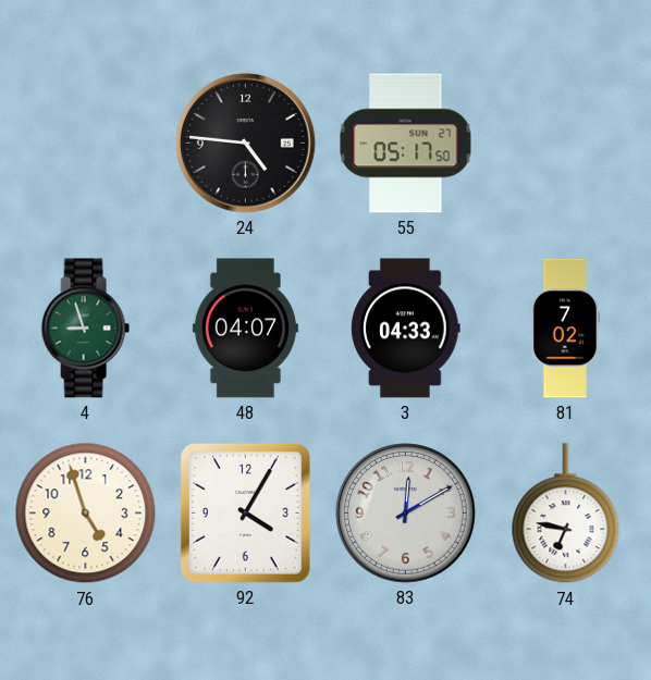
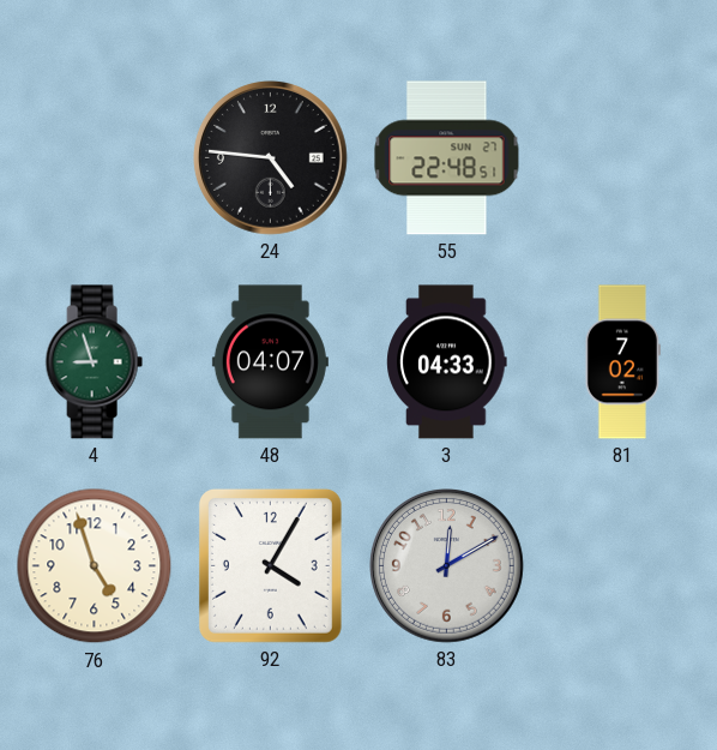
55: 05:17 -> 22:48 (447, 158)
74: 6:47 -> none (566, 514)
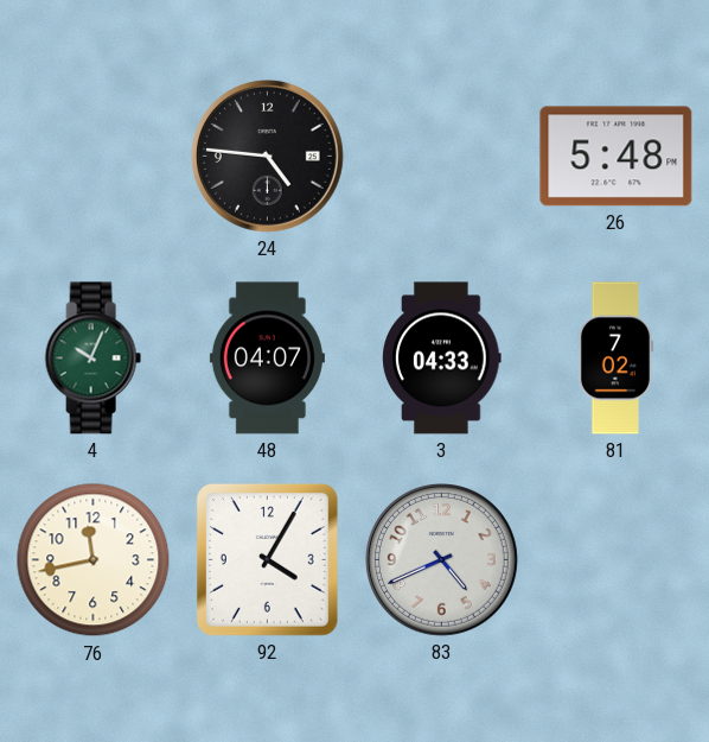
55: 22:48 -> none (447, 158)
26: none -> 5:48 (617, 157)
4: 8:57 -> 10:04 (92, 359)
76: 4:57 -> 11:43 (94, 560)
83: 12:10 -> 4:41 (442, 560)
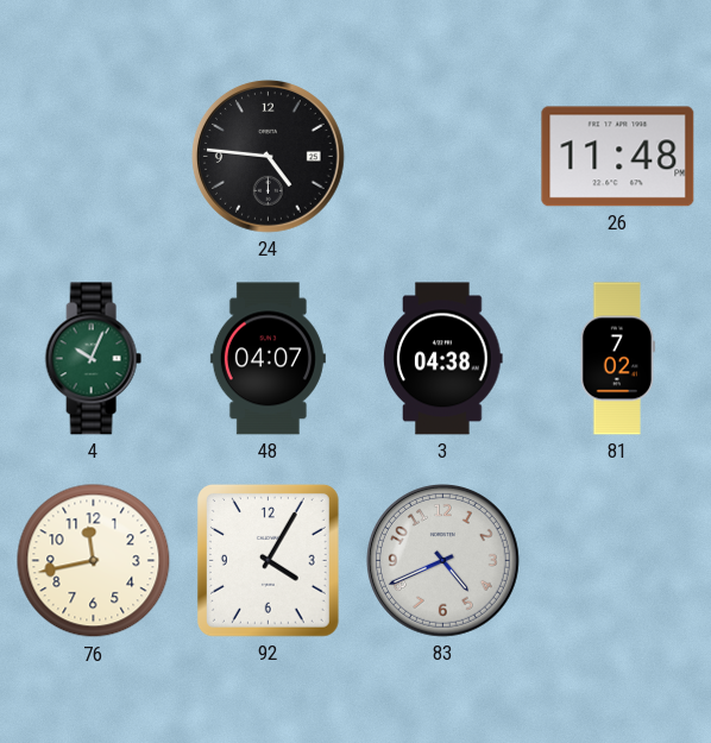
26: 5:48 -> 11:48 (618, 157)
3: 04:33 -> 04:38 (443, 359)
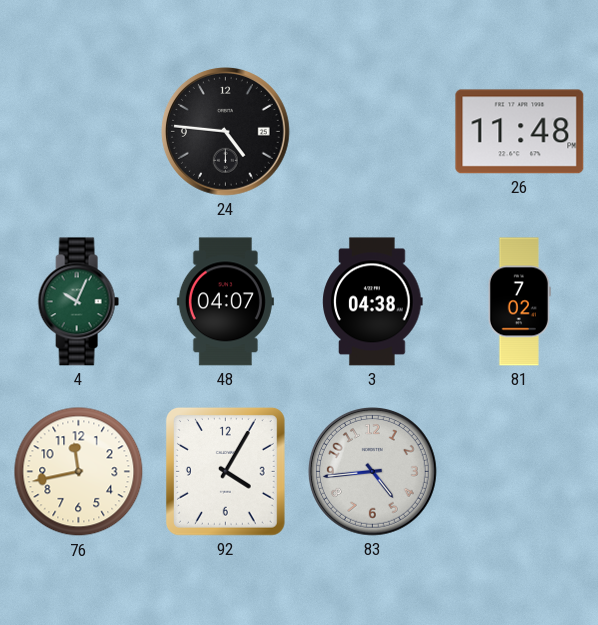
83: 4:41 -> 4:44 (373, 472)
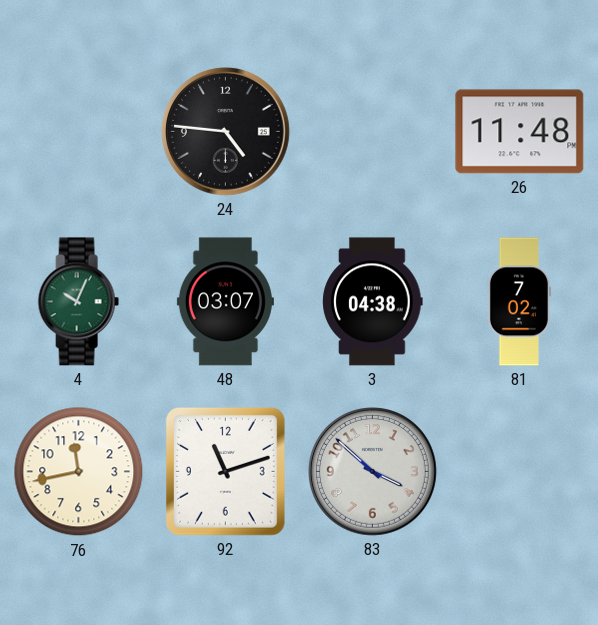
48: 04:07 -> 03:07 (225, 302)
92: 4:05 -> 11:12 (225, 472)
83: 4:44 -> 3:52 (373, 472)
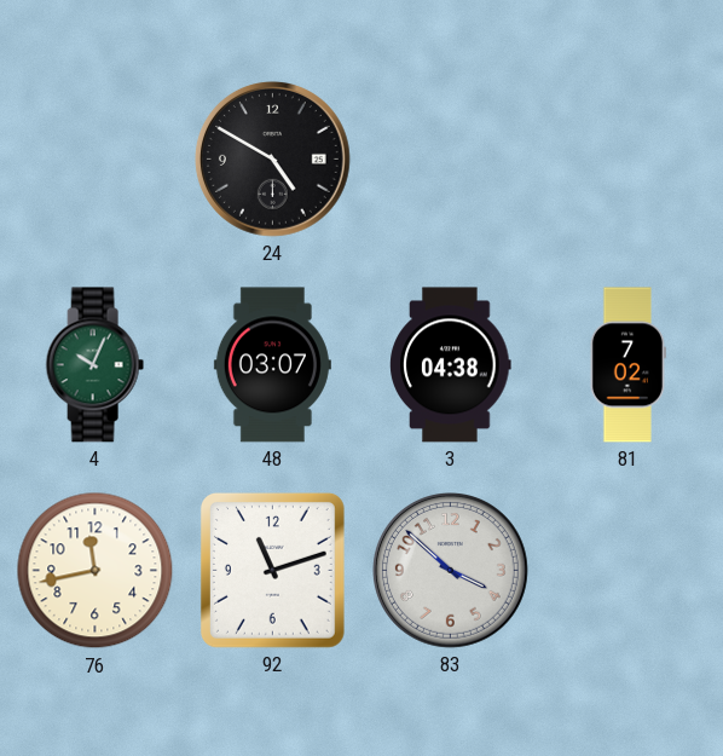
24: 4:46 -> 4:50 (273, 160)
26: 11:48 -> none (520, 132)
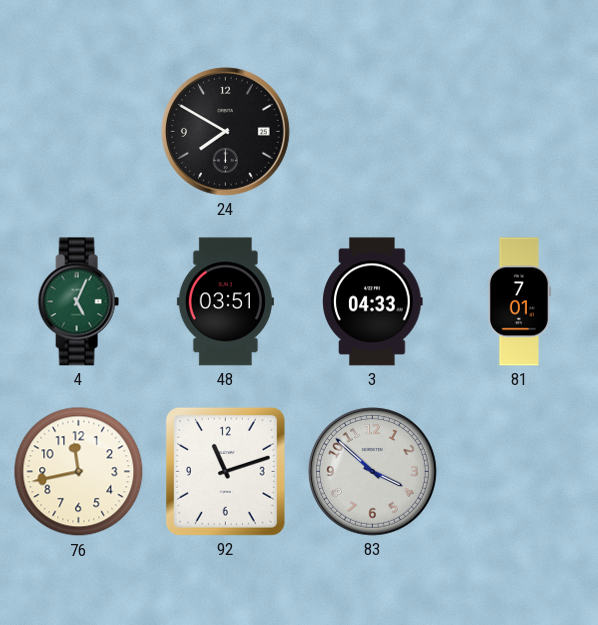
24: 4:50 -> 7:50 (226, 132)
4: 10:04 -> 5:04 (78, 302)
48: 03:07 -> 03:51 (225, 302)
3: 04:38 -> 04:33 (373, 302)
81: 7:02 -> 7:01 (519, 302)
